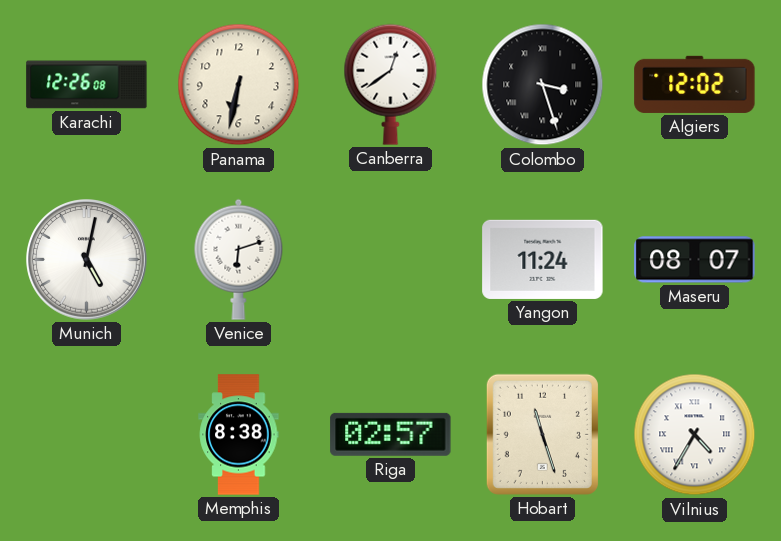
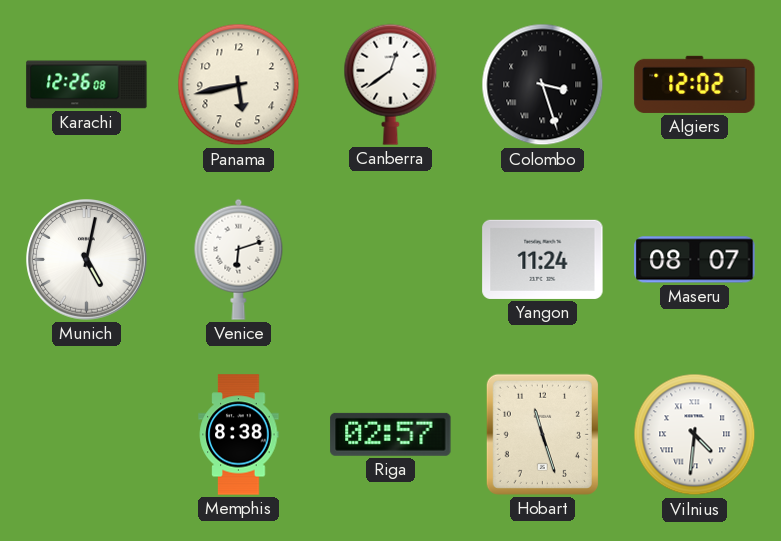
Panama: 6:32 -> 5:43 (239, 85)
Vilnius: 4:35 -> 4:31 (695, 435)
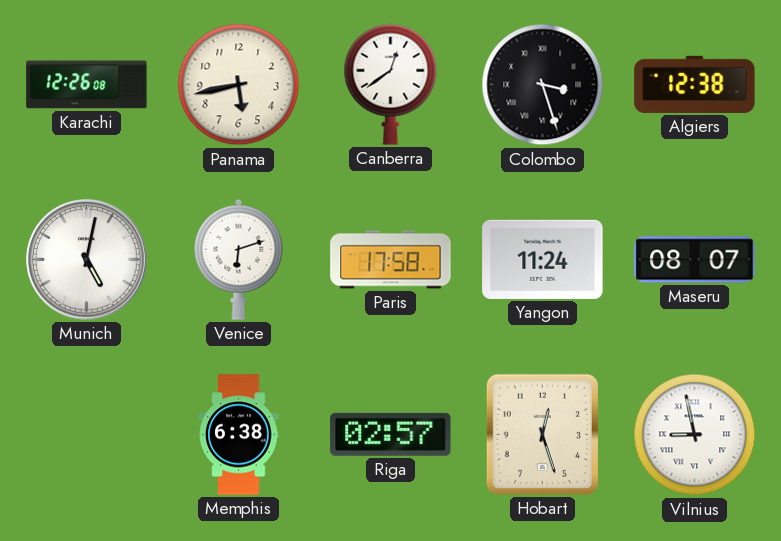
Algiers: 12:02 -> 12:38 (695, 84)
Paris: none -> 17:58 (391, 260)
Memphis: 8:38 -> 6:38 (239, 435)
Hobart: 11:27 -> 12:27 (542, 434)
Vilnius: 4:31 -> 8:58 (695, 435)
